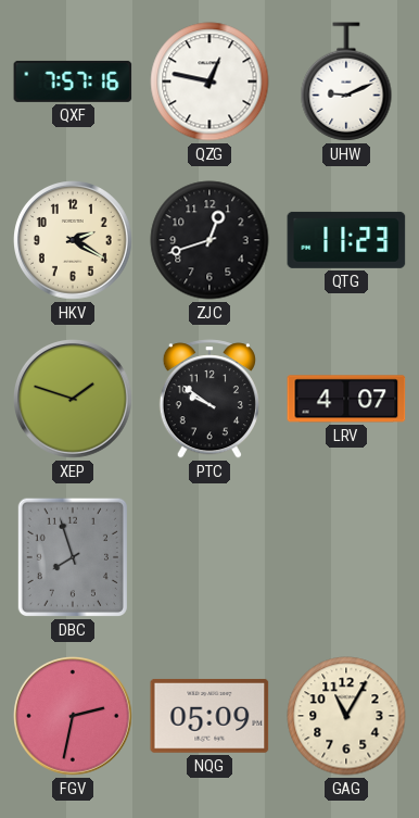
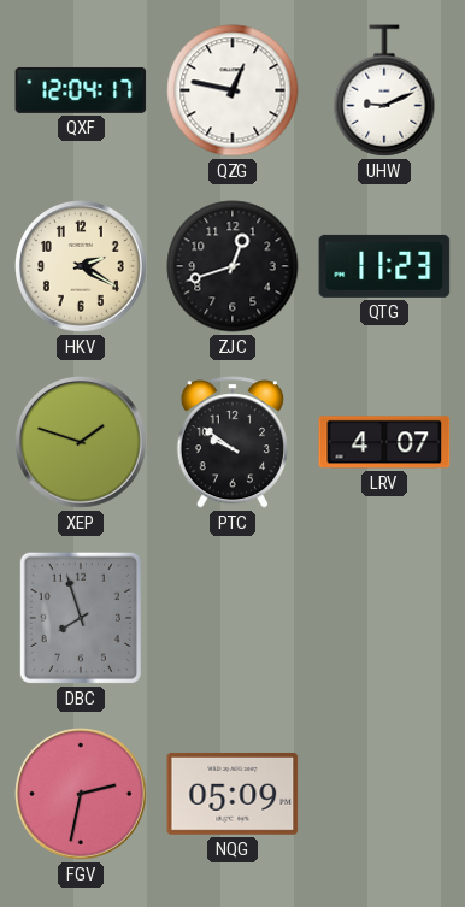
QXF: 7:57 -> 12:04 (81, 90)
GAG: 11:05 -> none (346, 716)
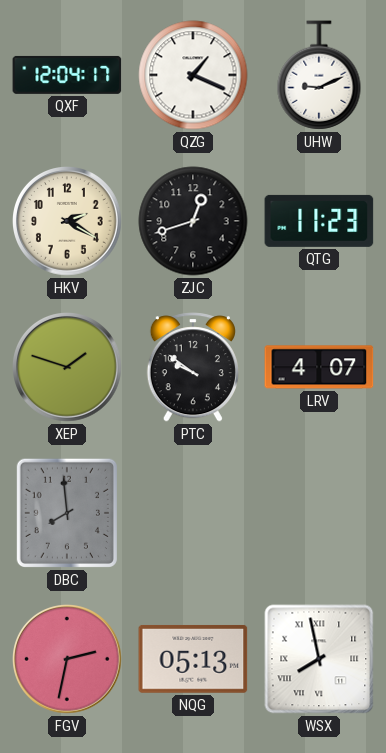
QZG: 12:47 -> 1:19 (193, 75)
DBC: 7:57 -> 7:59 (67, 513)
NQG: 05:09 -> 05:13 (193, 659)
WSX: none -> 7:58 (319, 659)
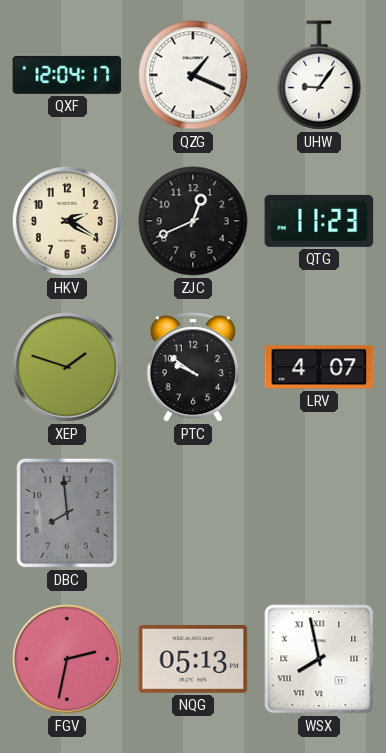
UHW: 9:11 -> 9:06 (319, 75)
ZJC: 12:42 -> 12:41 (193, 221)
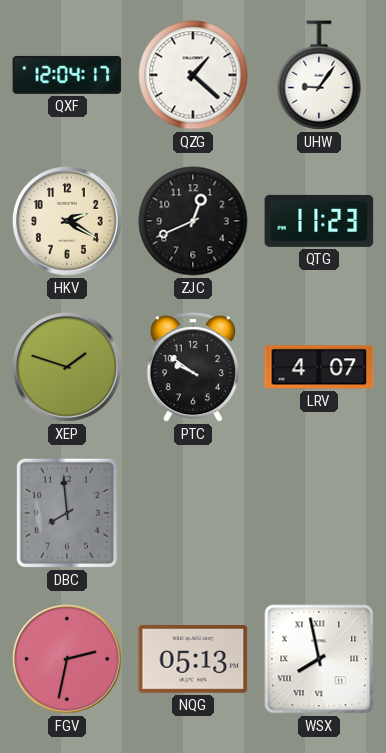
QZG: 1:19 -> 1:22 (193, 75)
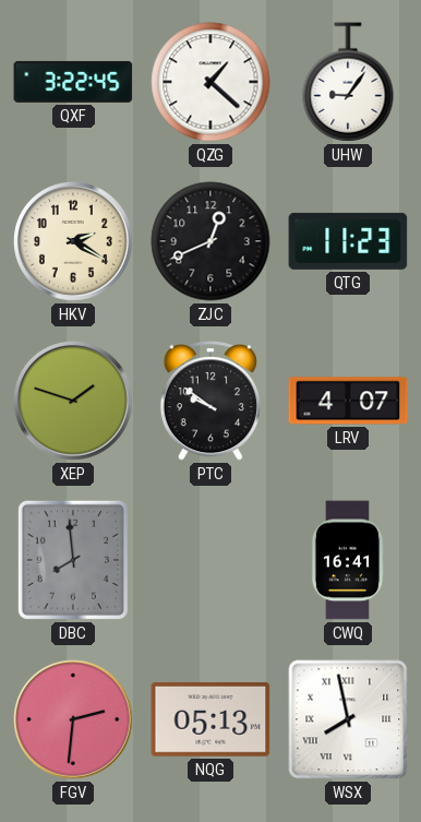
QXF: 12:04 -> 3:22 (73, 82)
CWQ: none -> 16:41 (348, 560)
FGV: 2:32 -> 2:31 (74, 720)
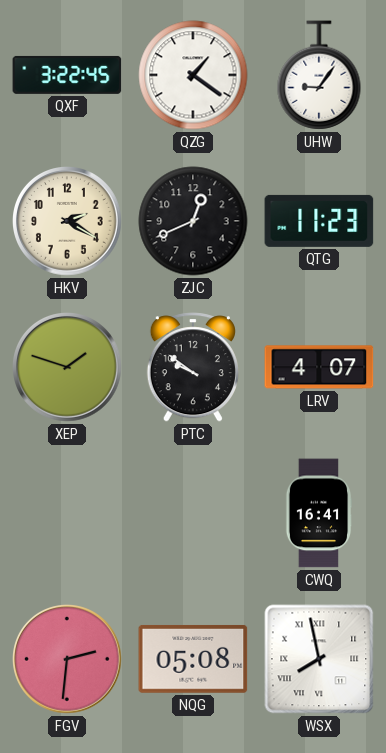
QZG: 1:22 -> 1:21 (193, 75)
DBC: 7:59 -> none (73, 560)
NQG: 05:13 -> 05:08 (193, 659)
